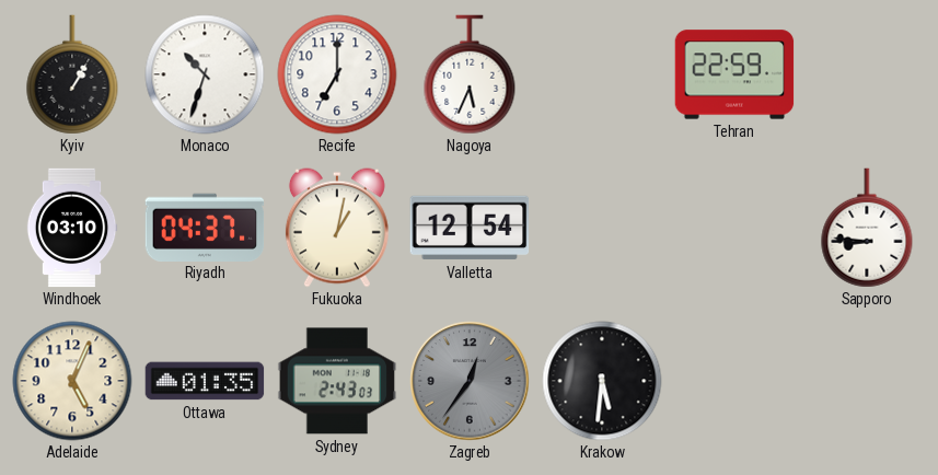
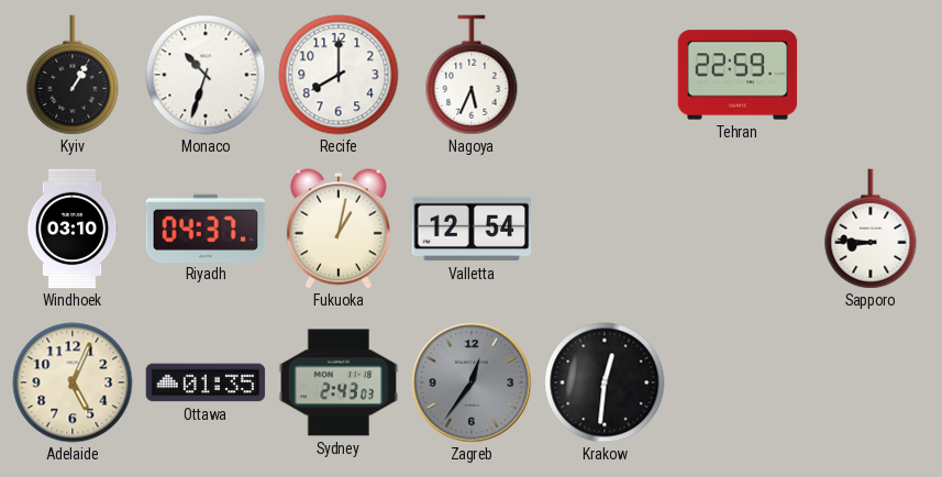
Recife: 7:00 -> 8:00 (339, 75)
Krakow: 5:31 -> 12:31 (605, 382)
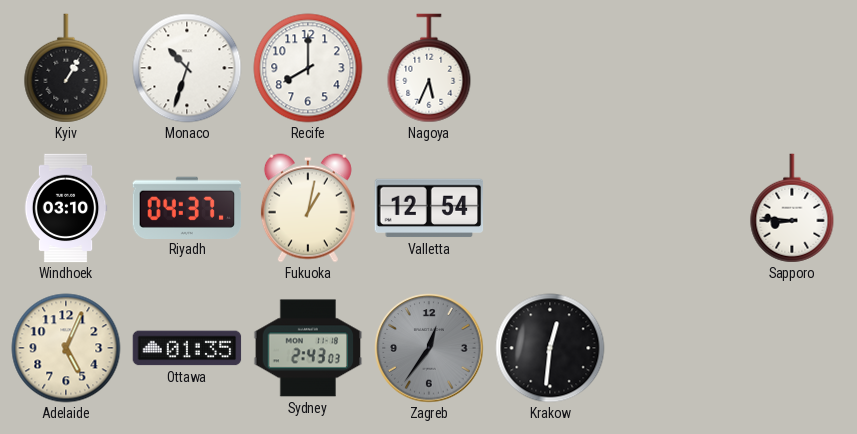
Tehran: 22:59 -> none (738, 75)
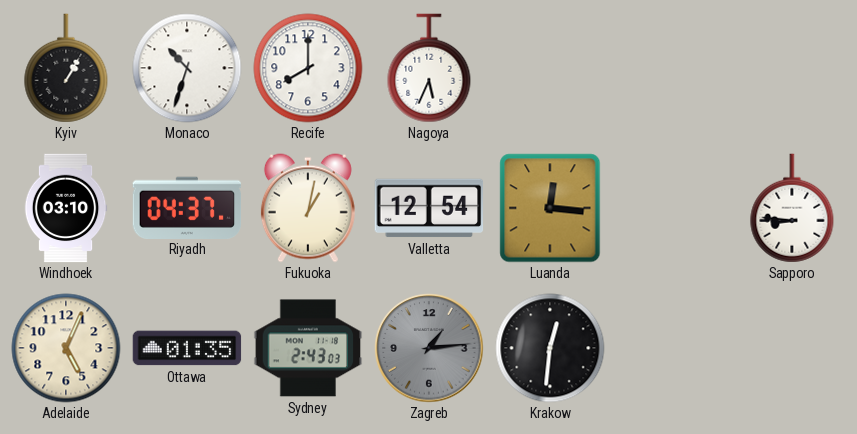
Luanda: none -> 12:16 (550, 208)
Zagreb: 12:36 -> 1:14 (429, 348)
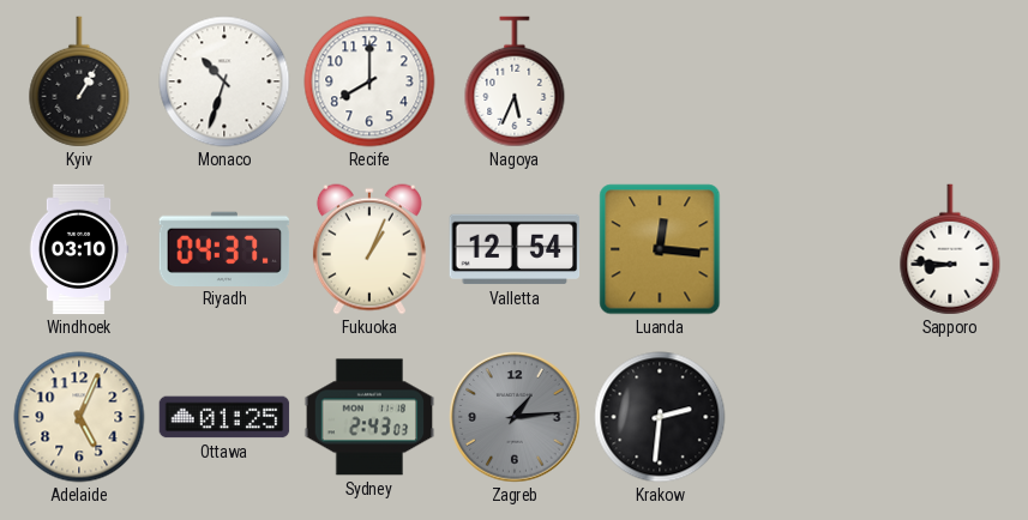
Fukuoka: 1:02 -> 1:04 (369, 249)
Ottawa: 01:35 -> 01:25 (224, 417)
Krakow: 12:31 -> 2:31 (660, 417)
